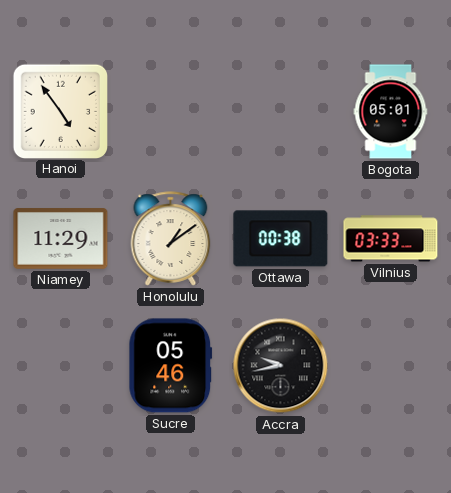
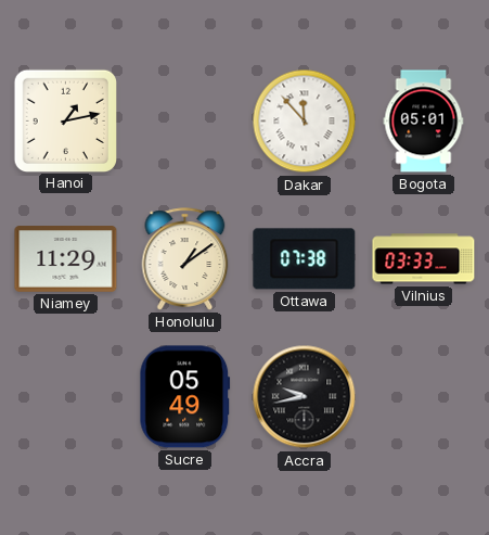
Hanoi: 4:54 -> 1:13 (65, 120)
Dakar: none -> 11:53 (305, 122)
Ottawa: 00:38 -> 07:38 (305, 259)
Sucre: 05:46 -> 05:49 (185, 397)
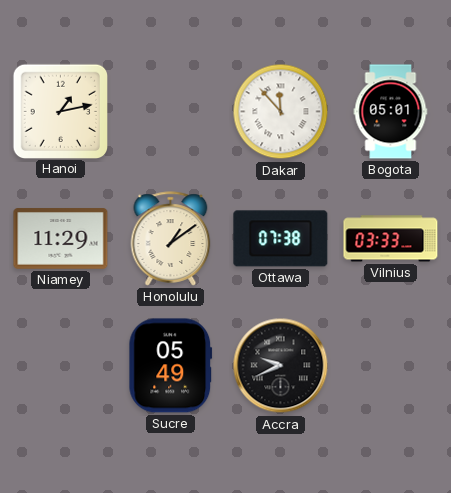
Accra: 9:43 -> 9:41 (281, 366)
